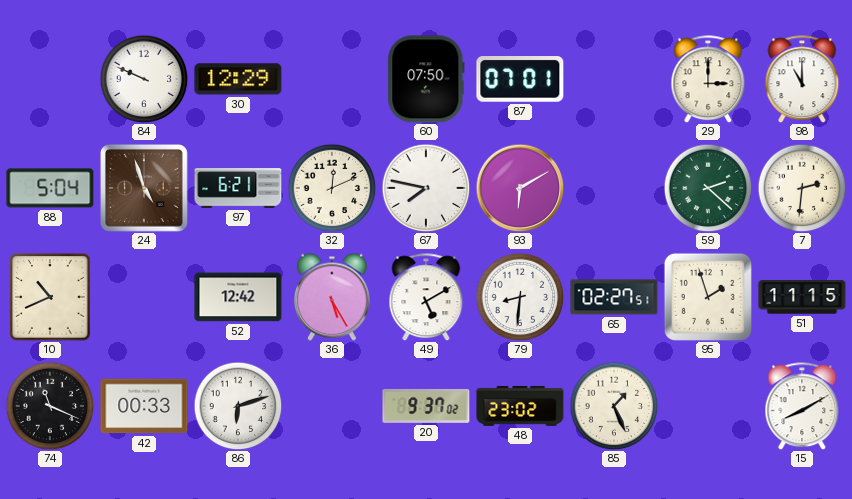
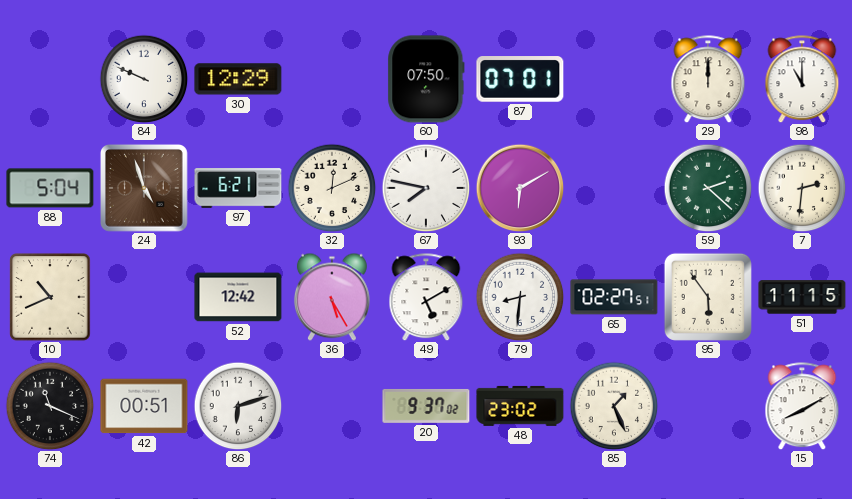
29: 3:00 -> 12:00 (708, 79)
95: 1:57 -> 5:54 (708, 297)
42: 00:33 -> 00:51 (144, 406)
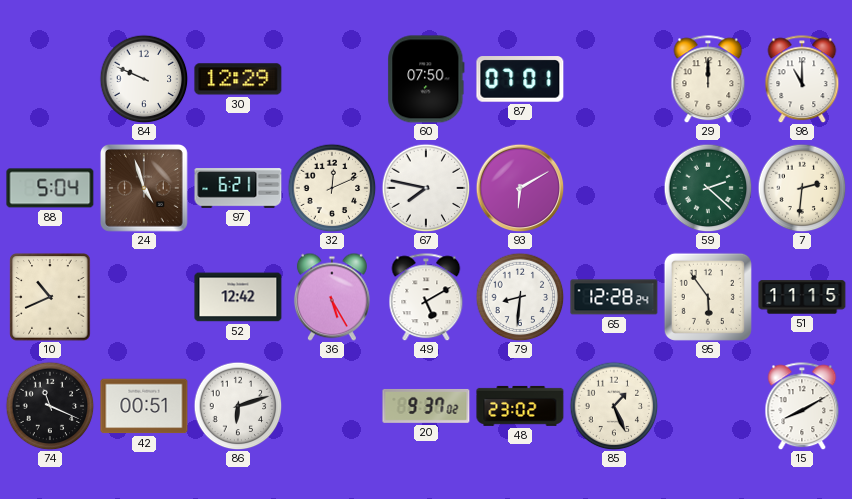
65: 02:27 -> 12:28 (614, 297)
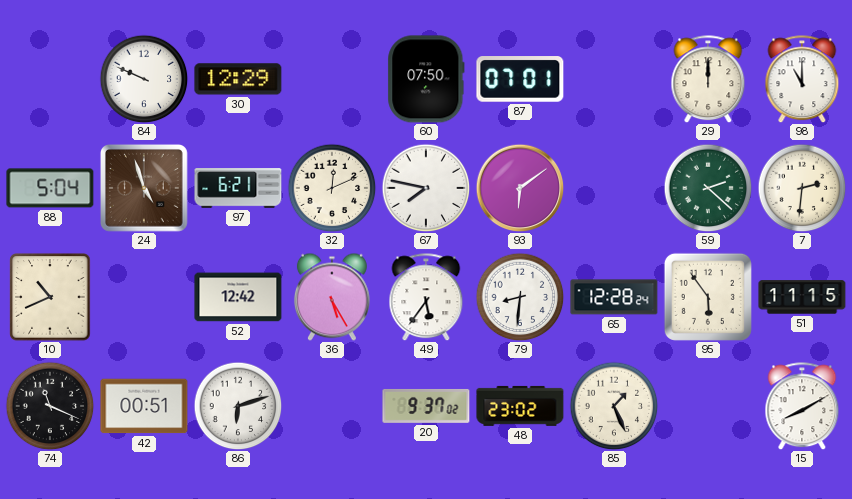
93: 6:10 -> 6:09 (520, 188)
49: 5:10 -> 5:36 (426, 297)
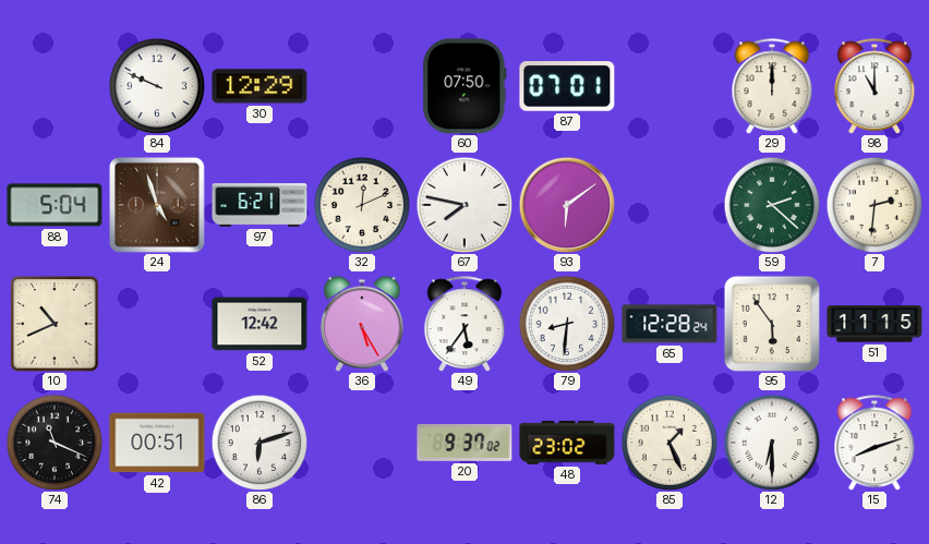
12: none -> 6:30 (772, 443)
15: 8:10 -> 8:12 (874, 443)
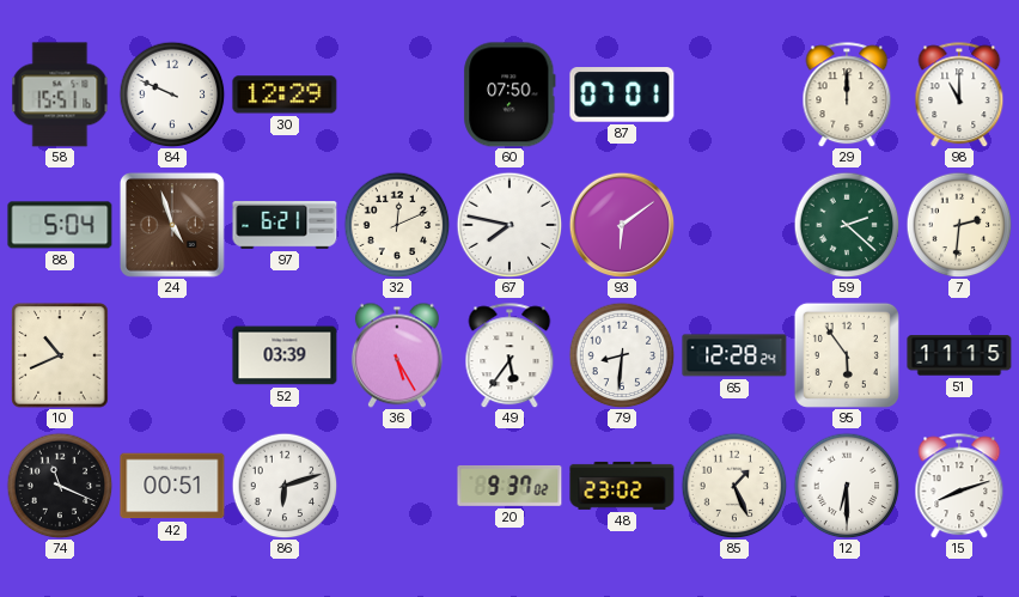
58: none -> 15:51 (60, 95)
52: 12:42 -> 03:39 (285, 355)
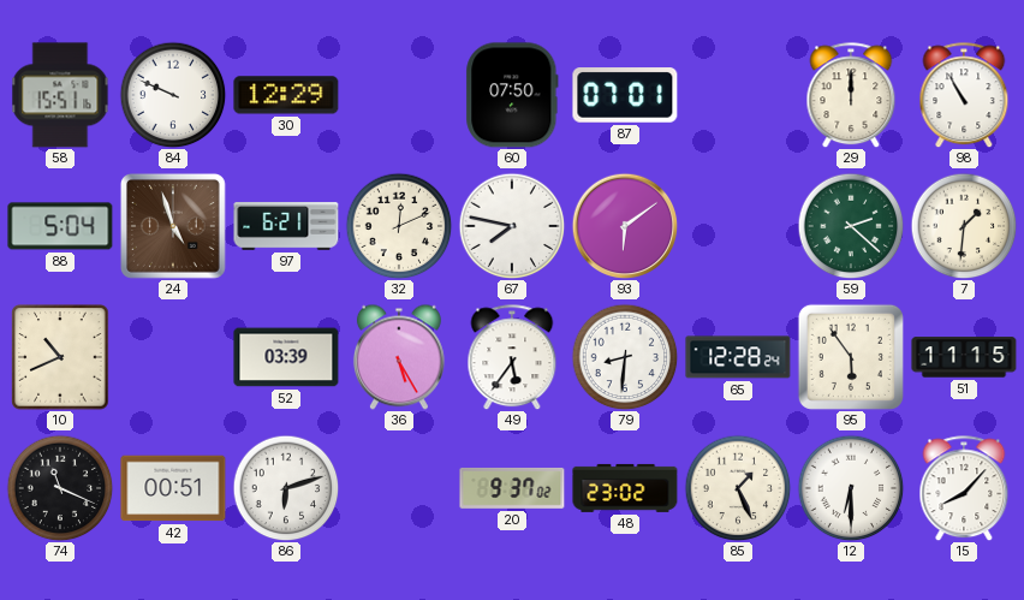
98: 11:00 -> 10:55 (964, 95)
7: 2:31 -> 1:31 (964, 226)
15: 8:12 -> 8:07 (964, 488)
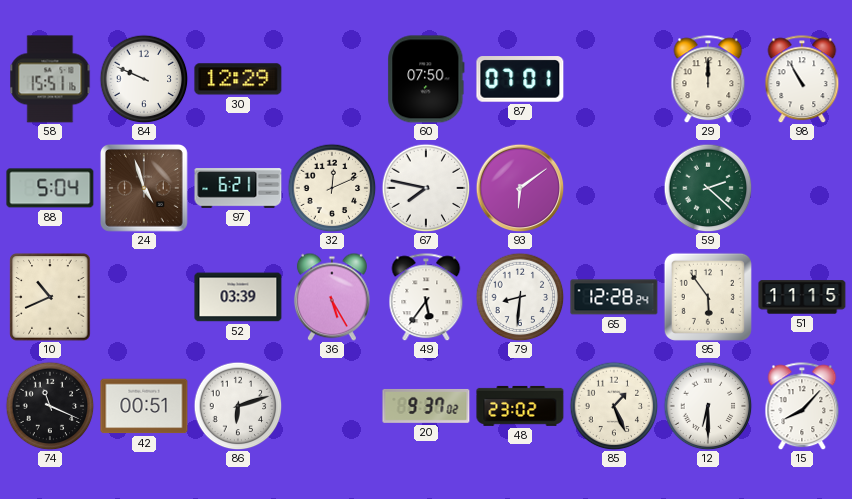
7: 1:31 -> none (964, 226)
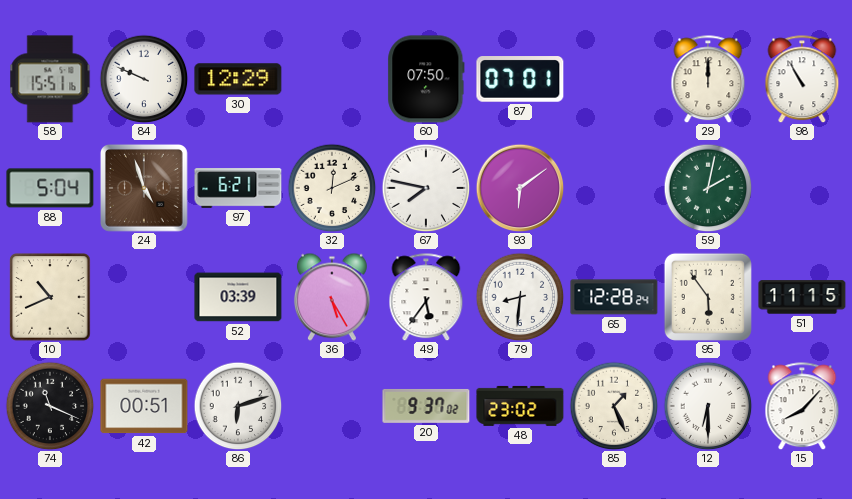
59: 2:22 -> 2:02 (708, 188)
